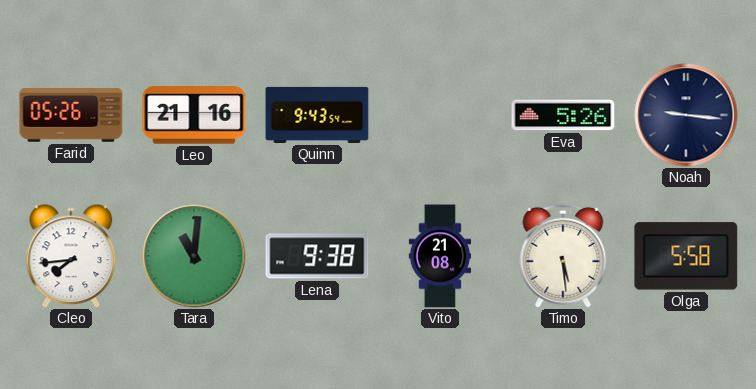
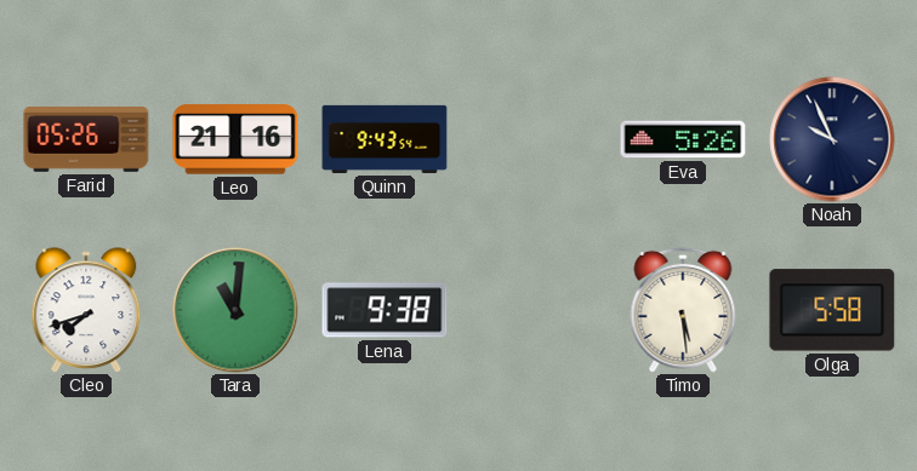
Noah: 9:16 -> 9:56 (832, 139)
Cleo: 7:44 -> 7:42 (86, 310)
Vito: 21:08 -> none (440, 256)
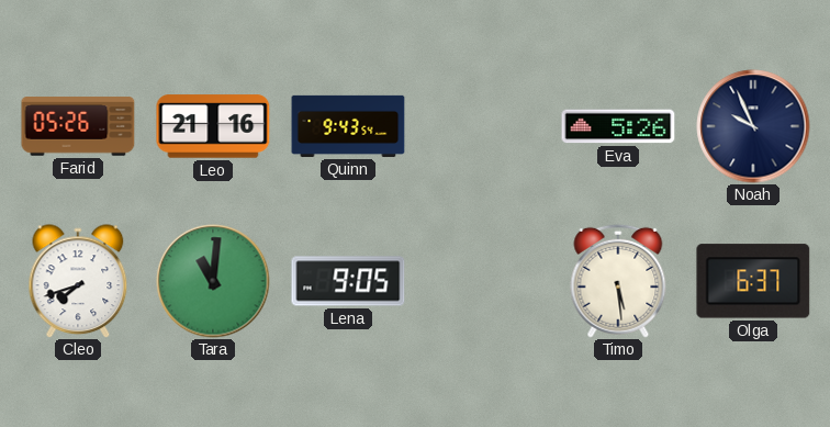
Lena: 9:38 -> 9:05 (348, 281)
Olga: 5:58 -> 6:37 (753, 281)
